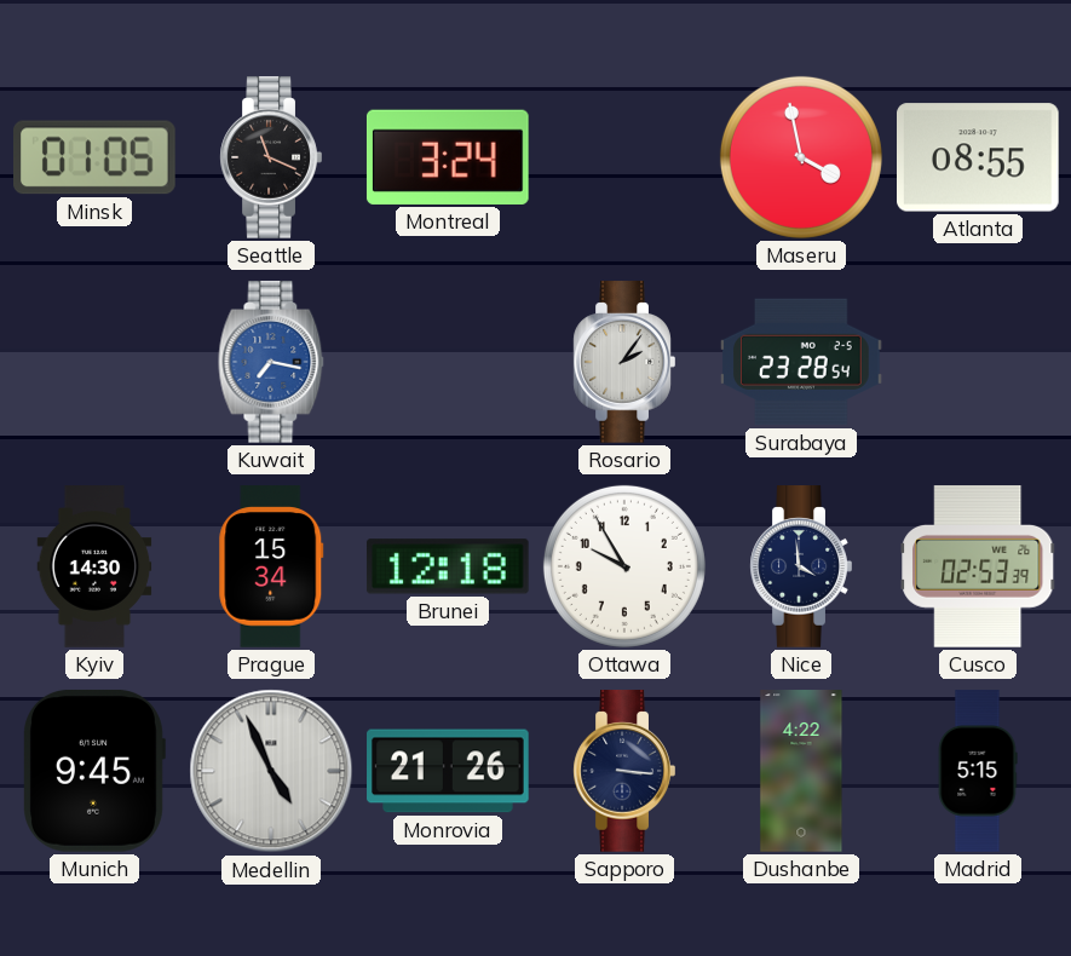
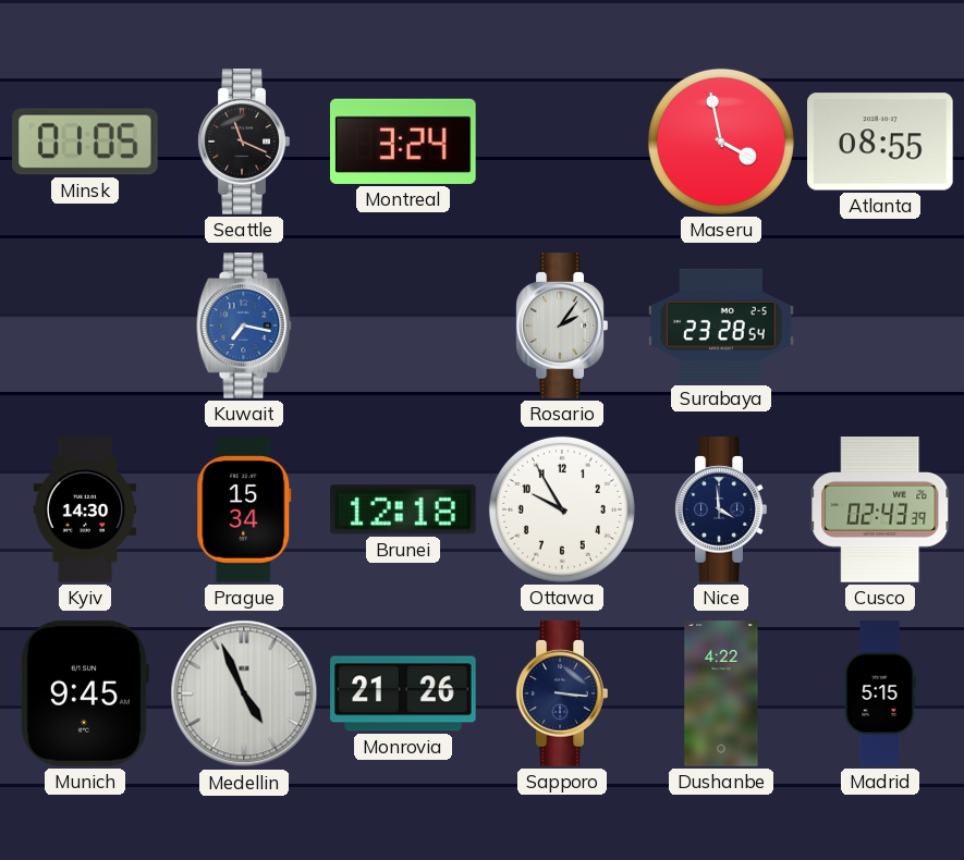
Cusco: 02:53 -> 02:43 (880, 511)
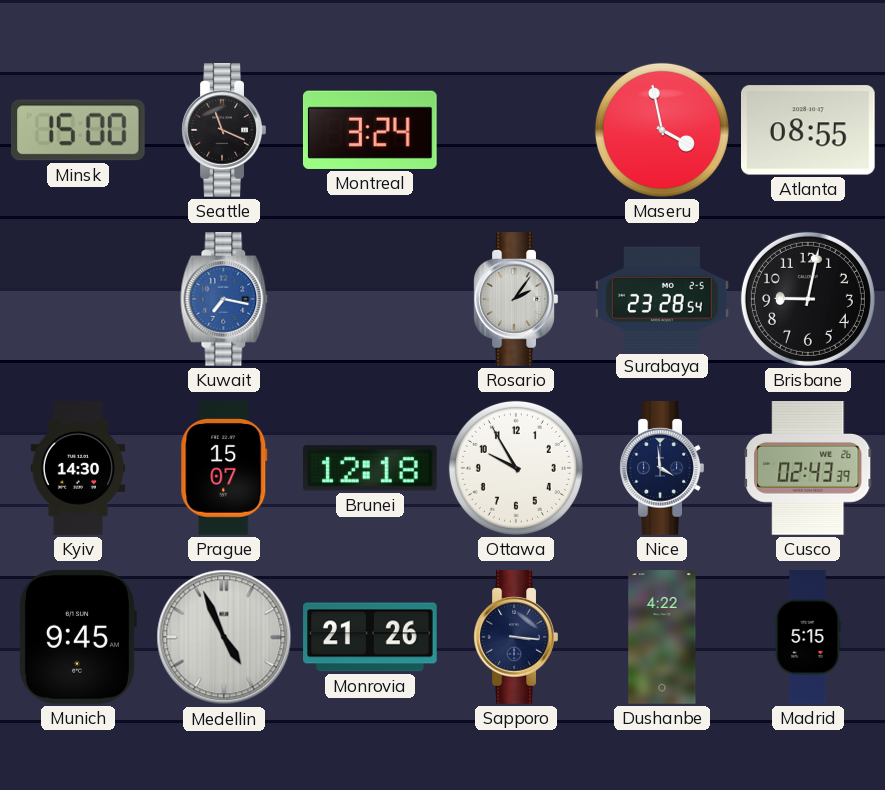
Minsk: 01:05 -> 15:00 (79, 130)
Brisbane: none -> 9:02 (808, 299)
Prague: 15:34 -> 15:07 (224, 468)
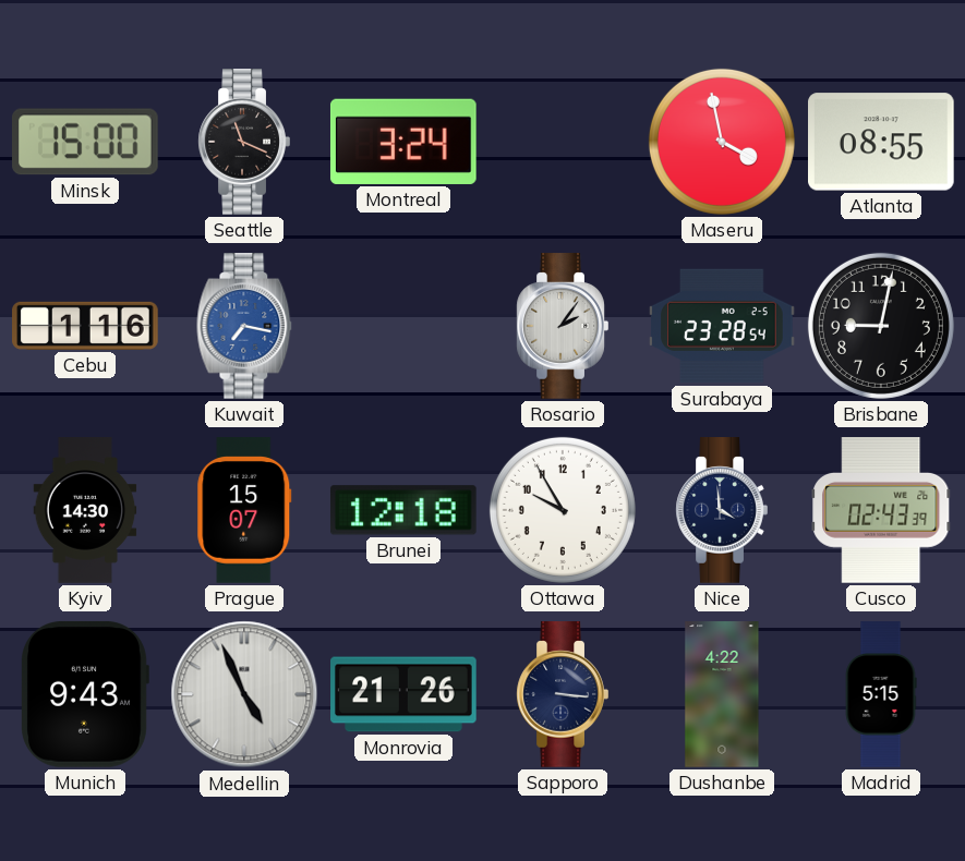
Cebu: none -> 1:16 (85, 326)
Munich: 9:45 -> 9:43 (85, 694)
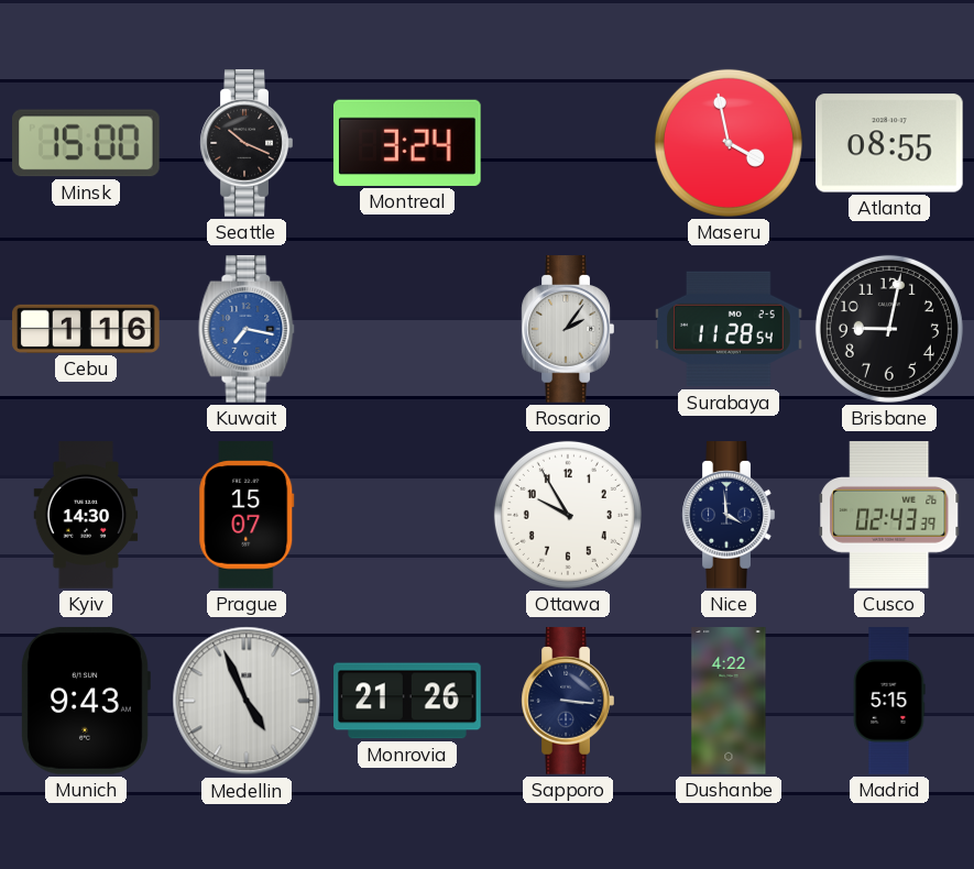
Seattle: 11:19 -> 10:19 (247, 143)
Surabaya: 23:28 -> 11:28 (729, 329)
Brunei: 12:18 -> none (403, 510)
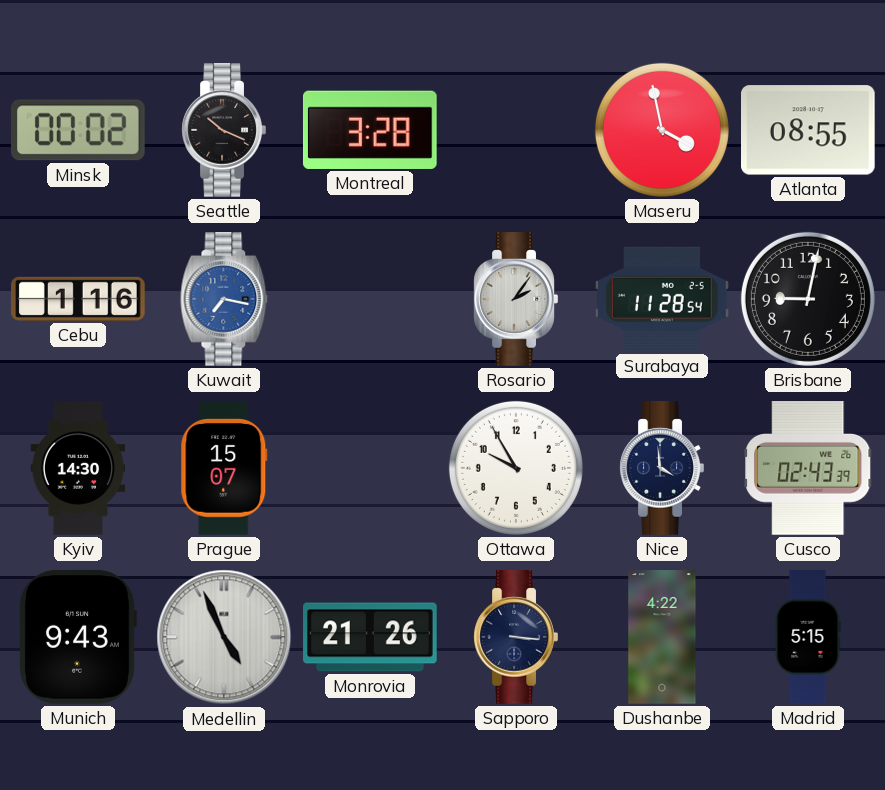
Minsk: 15:00 -> 00:02 (79, 130)
Montreal: 3:24 -> 3:28 (370, 130)
